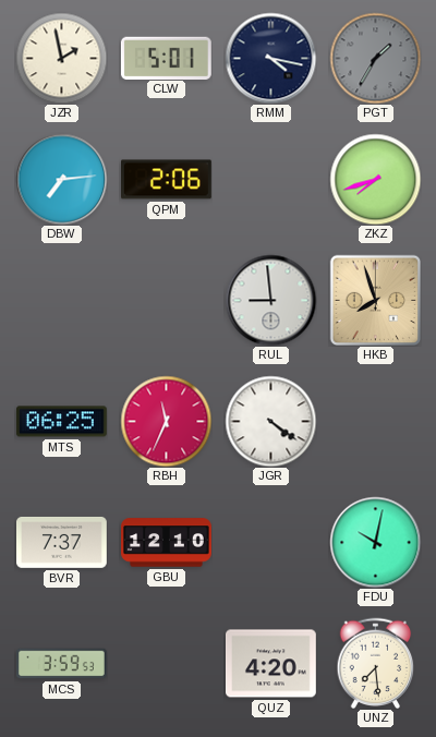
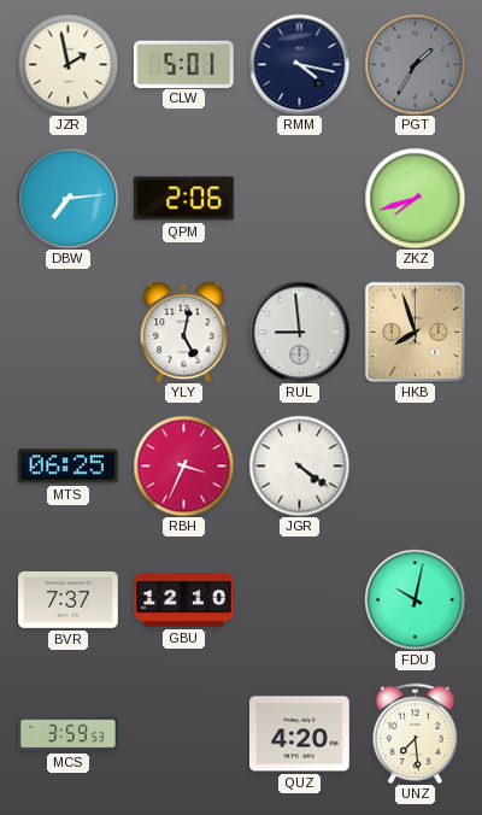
YLY: none -> 5:02 (184, 332)
RBH: 11:34 -> 3:34 (183, 465)
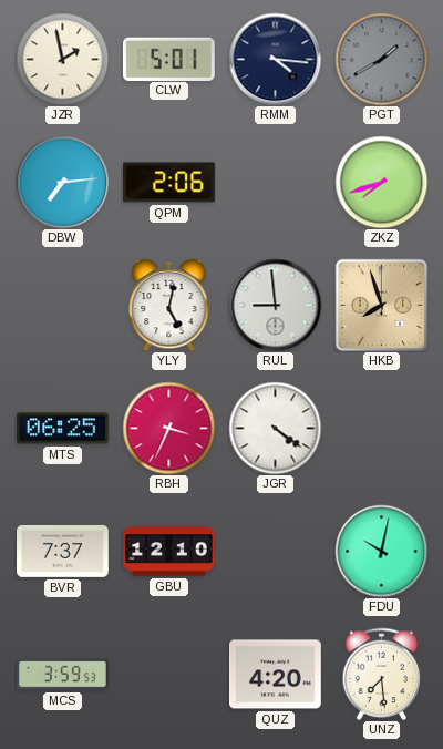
RMM: 4:17 -> 4:16 (275, 59)
PGT: 1:35 -> 1:40 (381, 59)
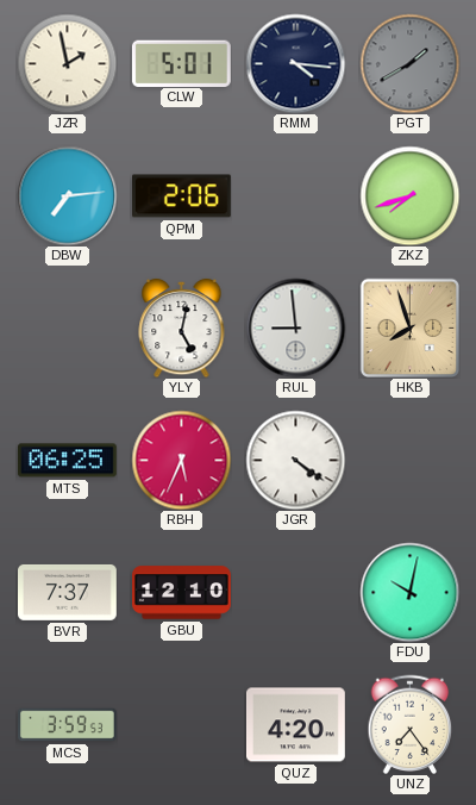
RBH: 3:34 -> 5:34 (181, 460)
UNZ: 7:29 -> 7:24 (411, 724)
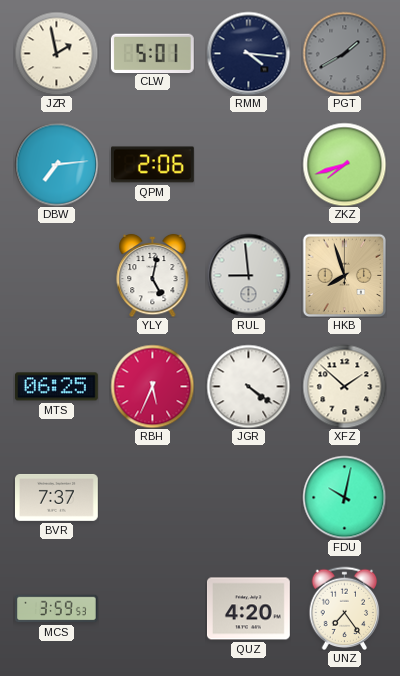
XFZ: none -> 1:52 (344, 386)
GBU: 12:10 -> none (182, 593)
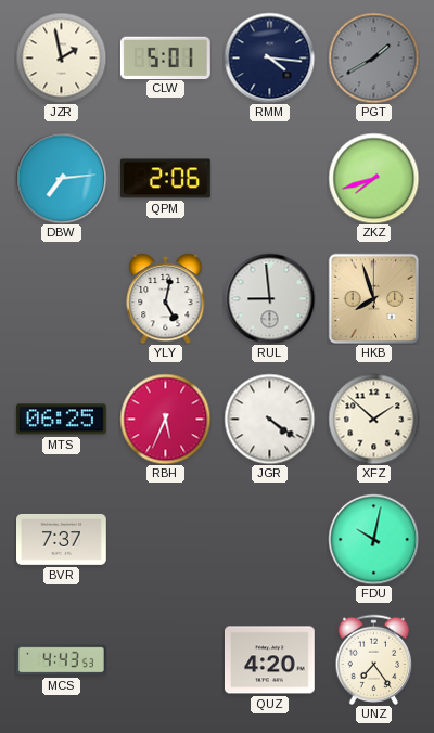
MCS: 3:59 -> 4:43 (62, 660)
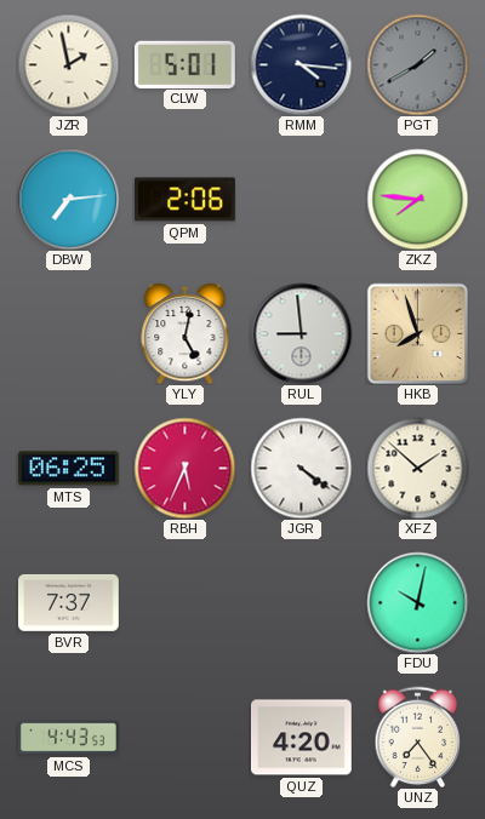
ZKZ: 7:42 -> 7:46 (417, 199)
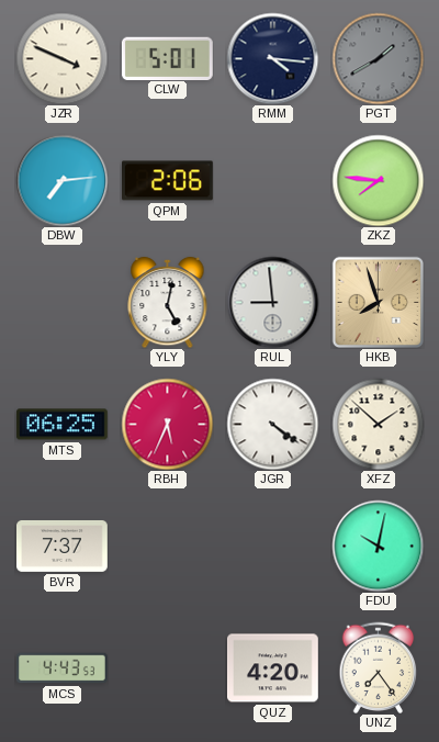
JZR: 1:58 -> 3:49 (61, 58)
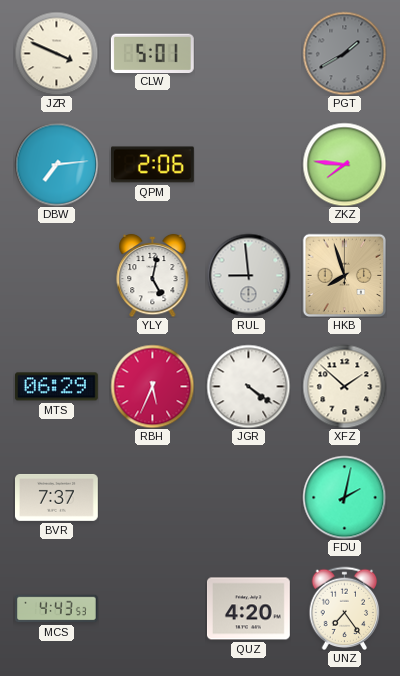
RMM: 4:16 -> none (272, 58)
MTS: 06:25 -> 06:29 (56, 387)
FDU: 10:02 -> 2:02 (344, 497)
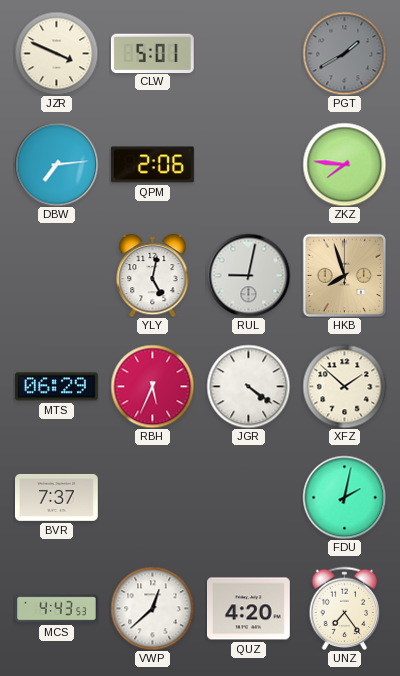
RUL: 8:59 -> 9:02 (248, 275)
VWP: none -> 12:38 (152, 608)
